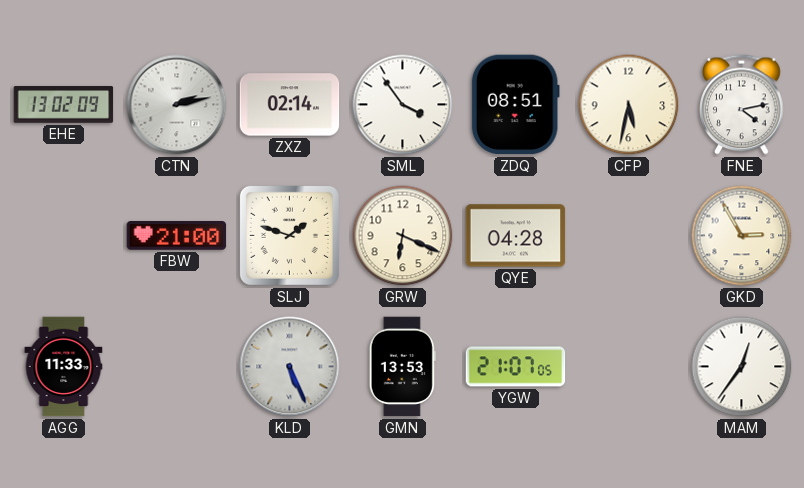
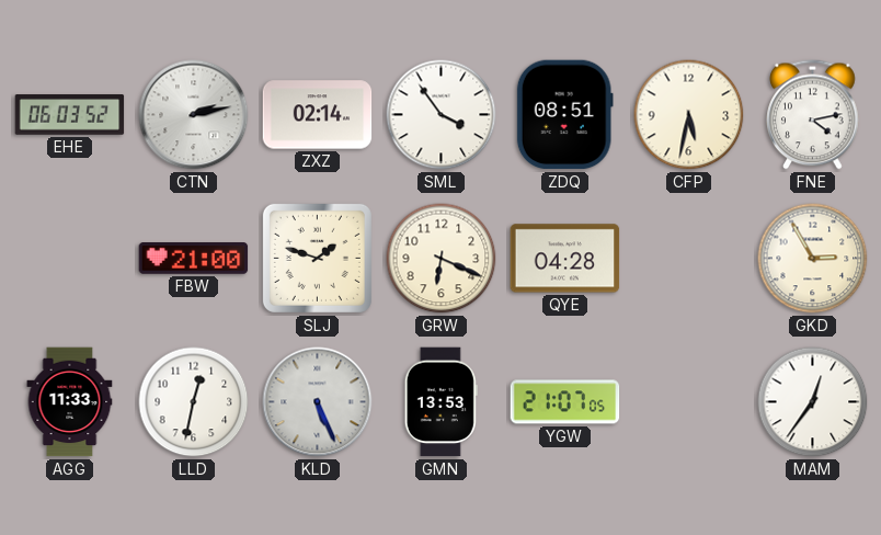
EHE: 13:02 -> 06:03 (70, 115)
LLD: none -> 12:32 (194, 402)
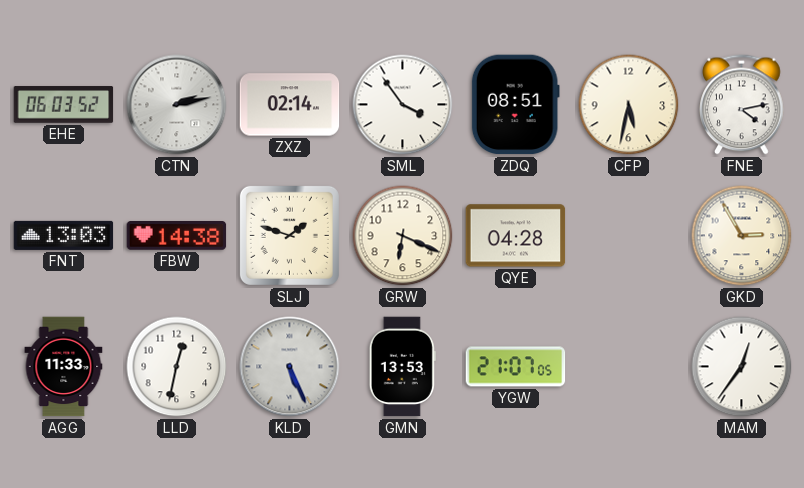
FNT: none -> 13:03 (64, 235)
FBW: 21:00 -> 14:38 (177, 236)
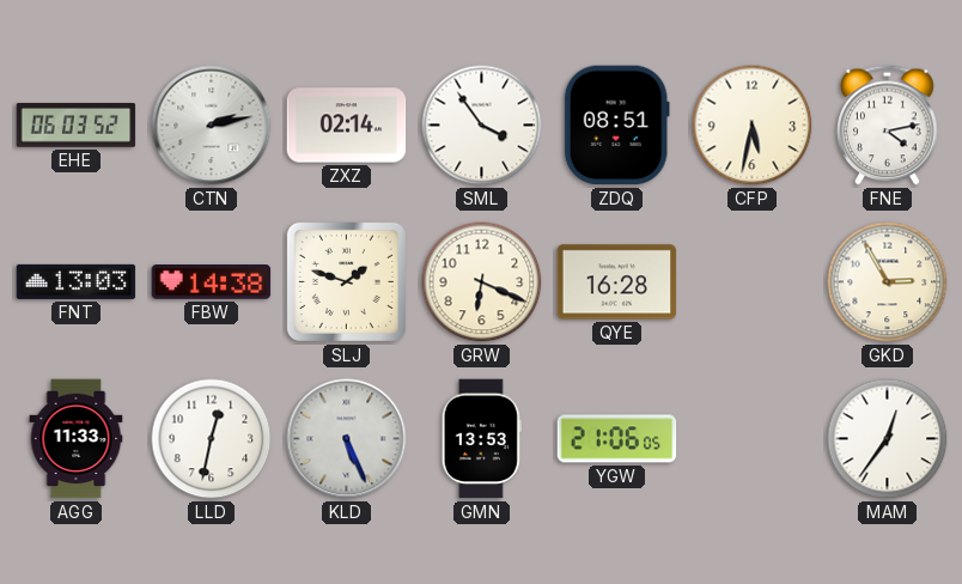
QYE: 04:28 -> 16:28 (617, 282)
YGW: 21:07 -> 21:06 (617, 439)
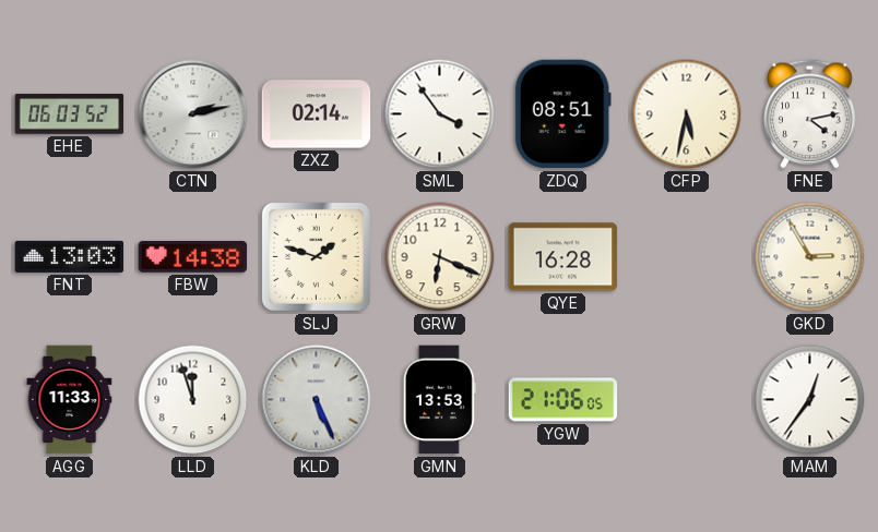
LLD: 12:32 -> 11:57 (193, 400)
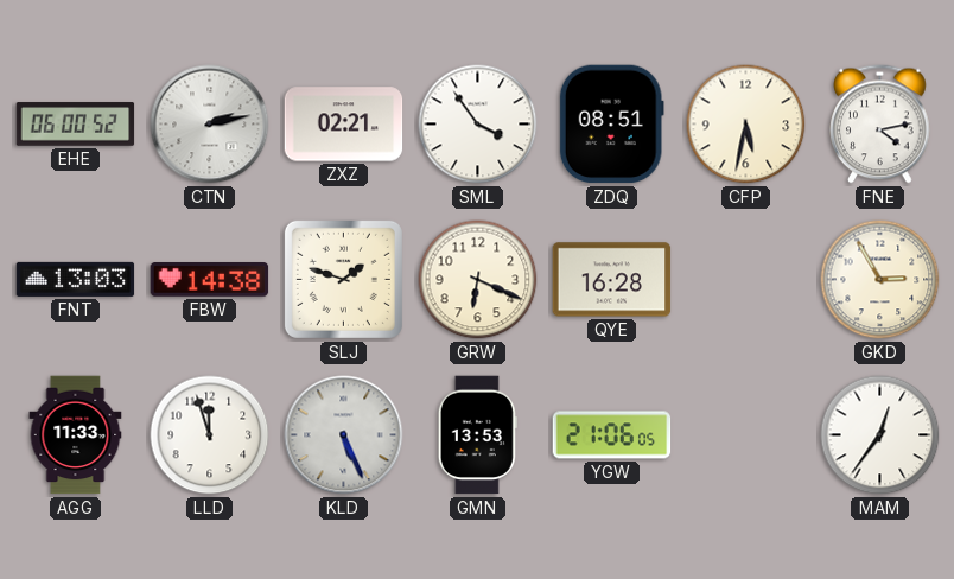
EHE: 06:03 -> 06:00 (76, 125)
ZXZ: 02:14 -> 02:21 (344, 125)
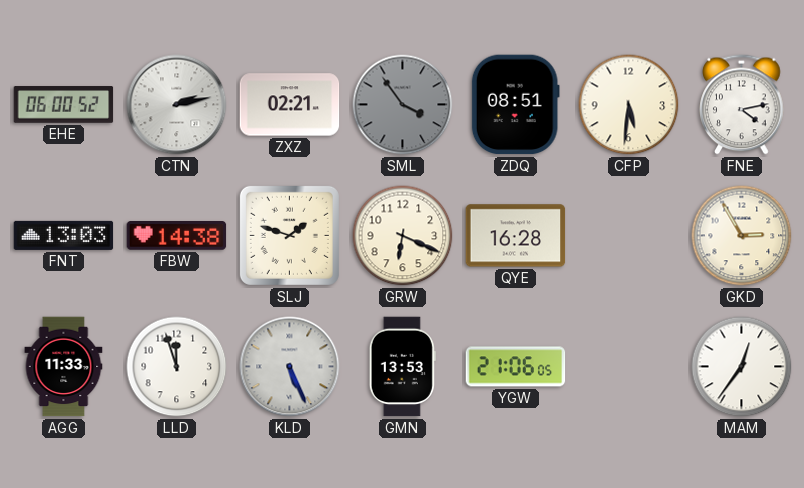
SML dial: white -> grey (403, 105)
CFP: 5:32 -> 5:31 (629, 105)
